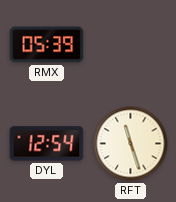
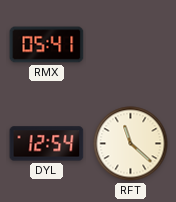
RMX: 05:39 -> 05:41 (47, 45)
RFT: 11:27 -> 11:22 (131, 144)
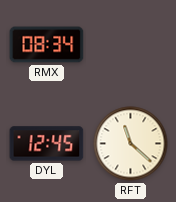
RMX: 05:41 -> 08:34 (47, 45)
DYL: 12:54 -> 12:45 (47, 144)
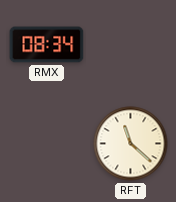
DYL: 12:45 -> none (47, 144)
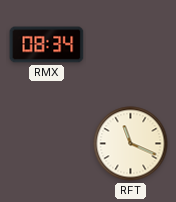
RFT: 11:22 -> 11:19 (131, 144)
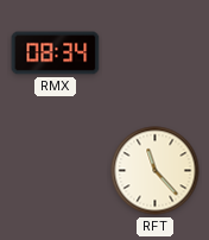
RFT: 11:19 -> 11:23 (156, 171)
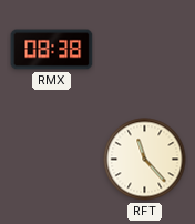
RMX: 08:34 -> 08:38 (52, 50)
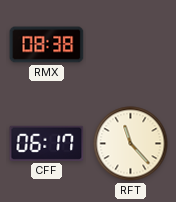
CFF: none -> 06:17 (47, 143)
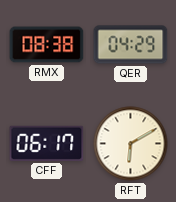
QER: none -> 04:29 (131, 45)
RFT: 11:23 -> 6:10 (131, 144)
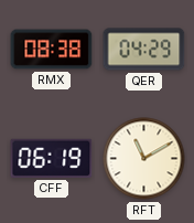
CFF: 06:17 -> 06:19 (52, 158)
RFT: 6:10 -> 11:10 (144, 159)
